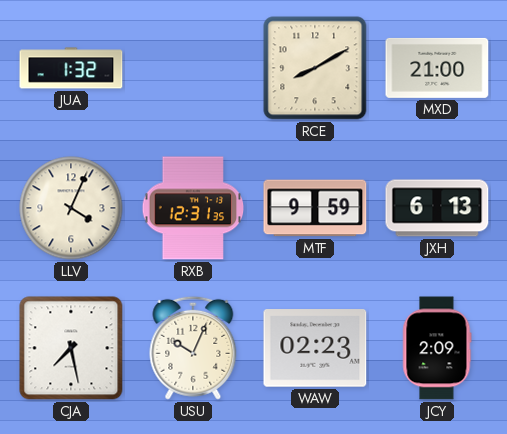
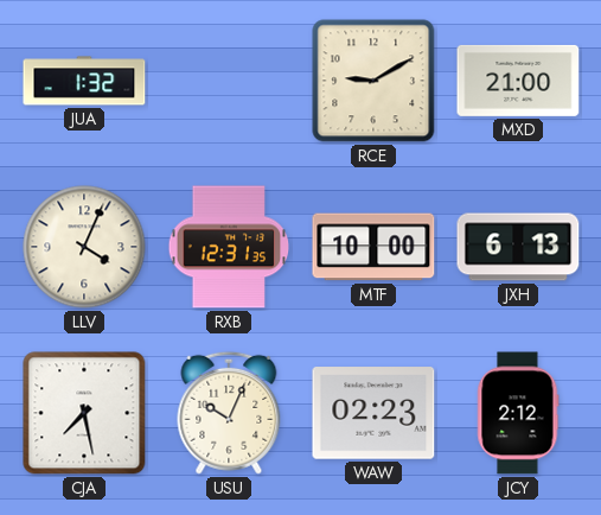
RCE: 8:10 -> 9:10 (373, 81)
MTF: 9:59 -> 10:00 (373, 247)
JCY: 2:09 -> 2:12 (518, 413)
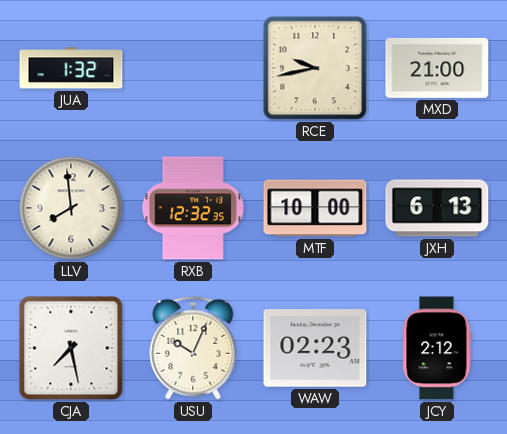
RCE: 9:10 -> 9:43 (315, 68)
LLV: 4:04 -> 7:59 (71, 208)
RXB: 12:31 -> 12:32 (193, 208)
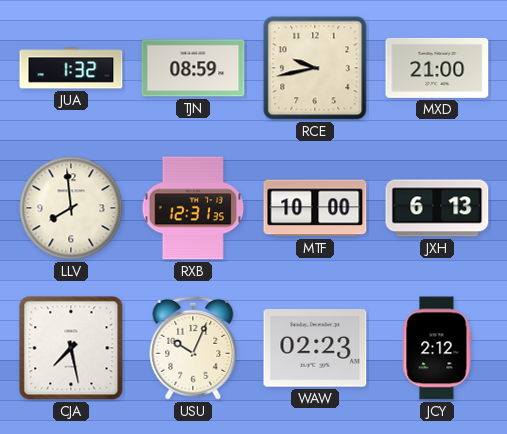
TJN: none -> 08:59 (193, 68)
RXB: 12:32 -> 12:31 (193, 208)
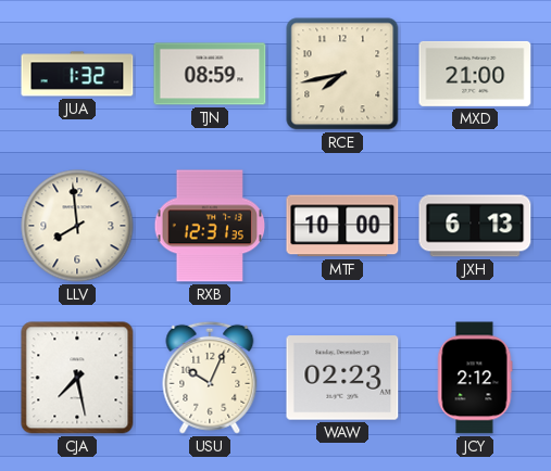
RCE: 9:43 -> 7:43 (342, 74)
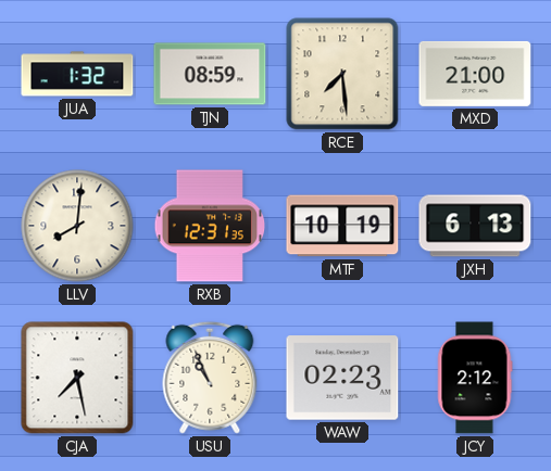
RCE: 7:43 -> 7:29 (342, 74)
LLV: 7:59 -> 8:01 (77, 226)
MTF: 10:00 -> 10:19 (342, 226)
USU: 10:04 -> 10:56 (210, 378)
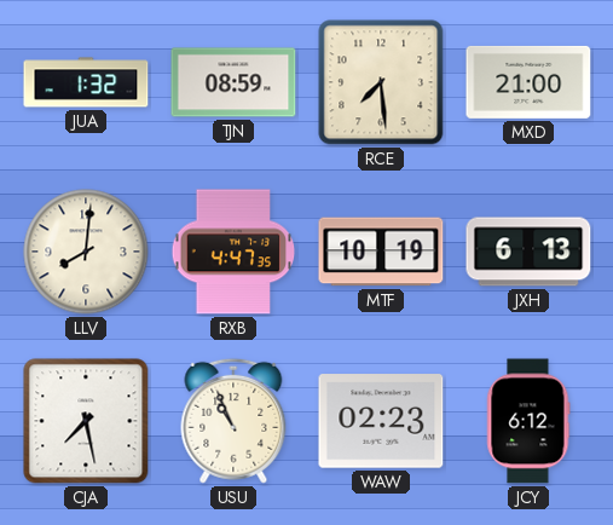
RXB: 12:31 -> 4:47 (233, 252)
JCY: 2:12 -> 6:12 (528, 421)
